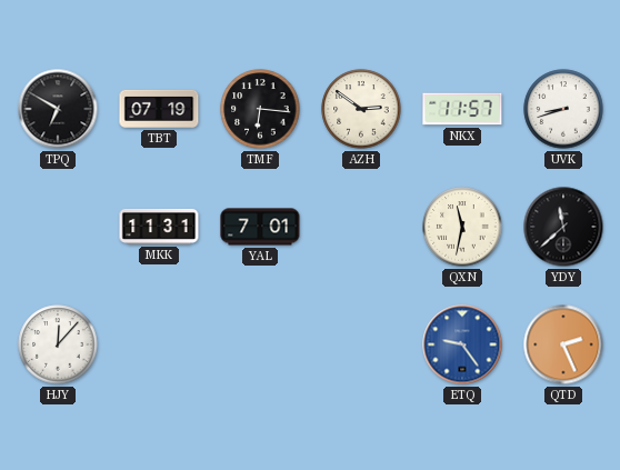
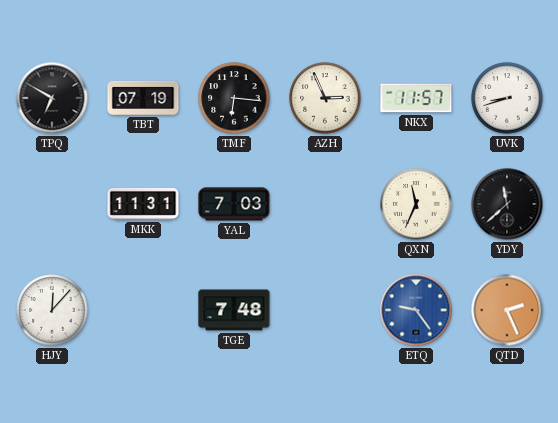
AZH: 2:51 -> 2:56 (325, 98)
YAL: 7:01 -> 7:03 (234, 204)
QXN: 11:32 -> 11:34 (416, 204)
TGE: none -> 7:48 (234, 310)
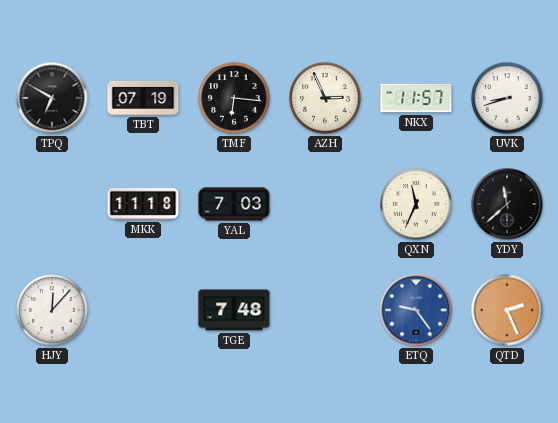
MKK: 11:31 -> 11:18 (143, 204)
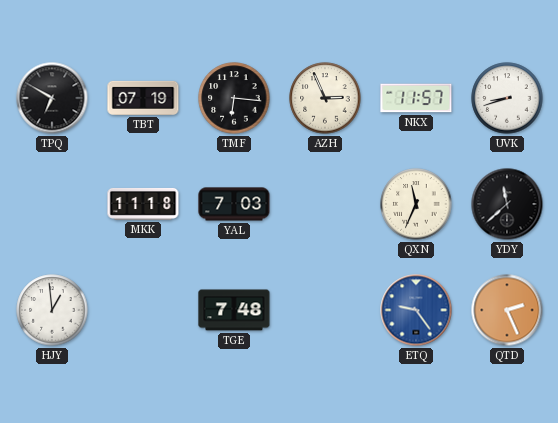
HJY: 12:07 -> 12:59 (52, 310)
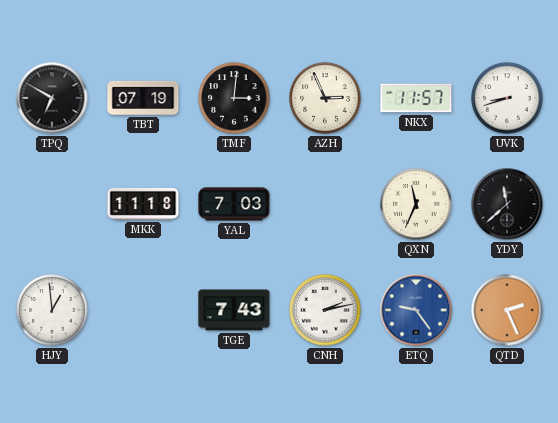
TMF: 6:16 -> 3:01 (234, 98)
TGE: 7:48 -> 7:43 (234, 310)
CNH: none -> 2:13 (325, 310)
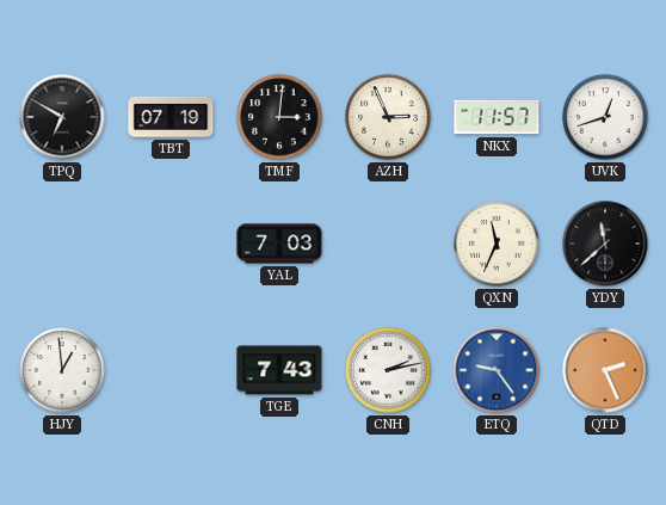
UVK: 8:42 -> 12:42 (605, 117)
MKK: 11:18 -> none (143, 204)
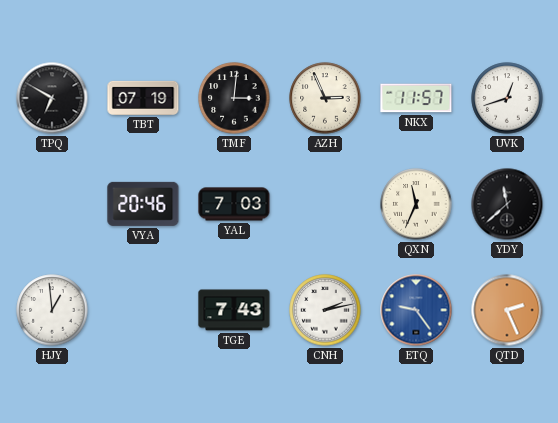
VYA: none -> 20:46 (143, 204)
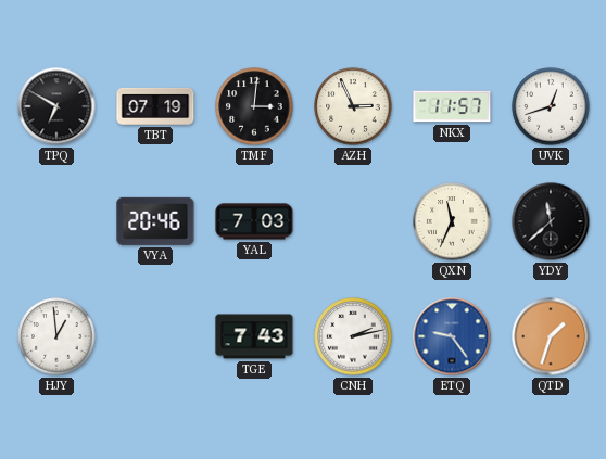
QTD: 2:26 -> 1:33 (551, 336)
